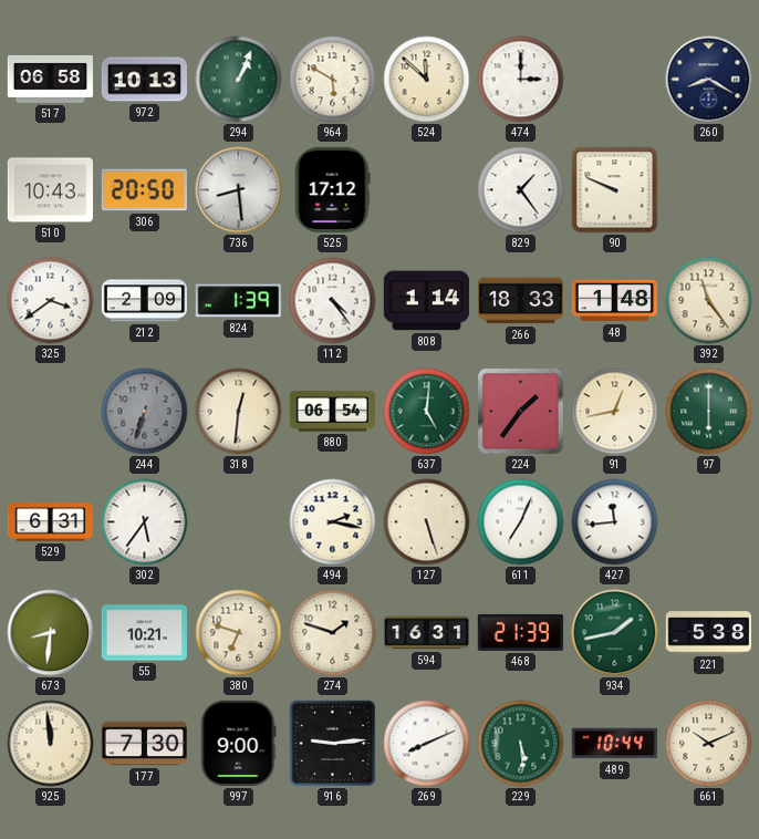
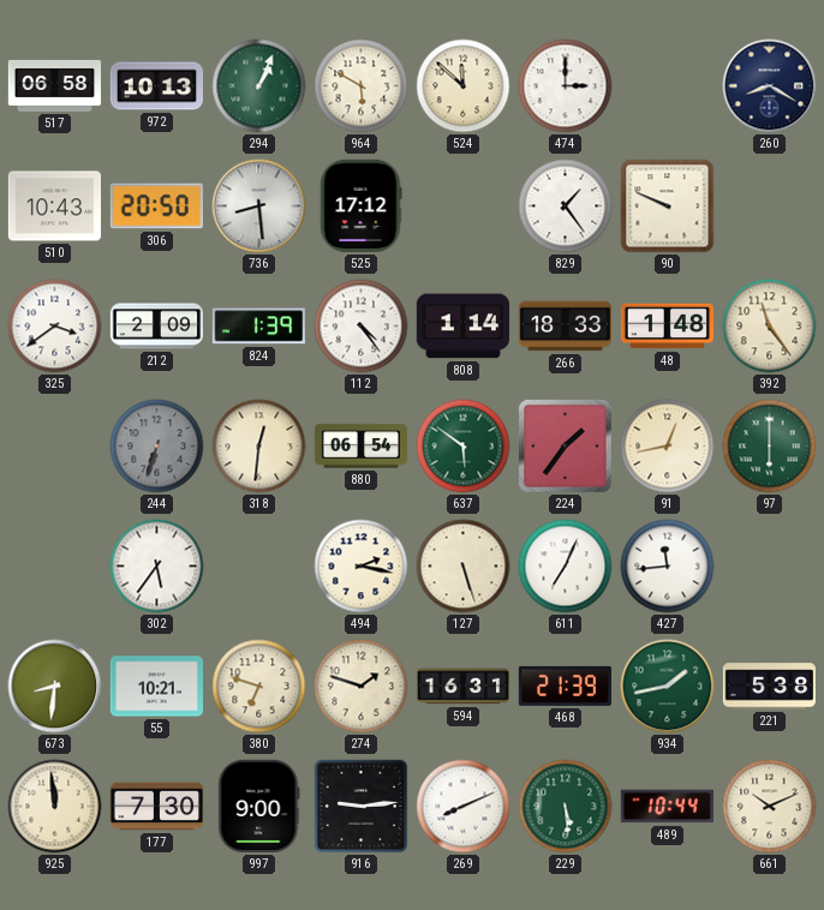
637: 5:01 -> 5:51 (464, 447)
529: 6:31 -> none (50, 522)
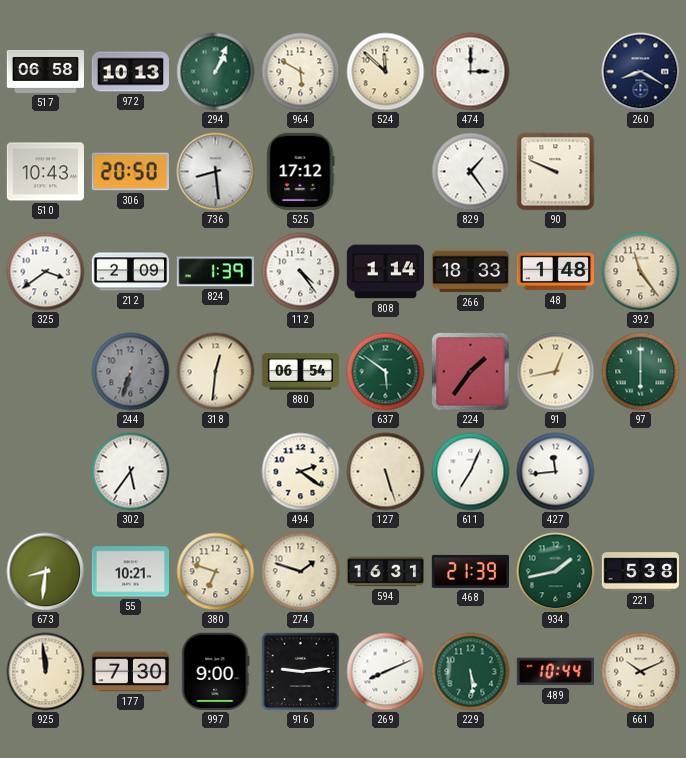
494: 2:17 -> 2:21 (301, 472)
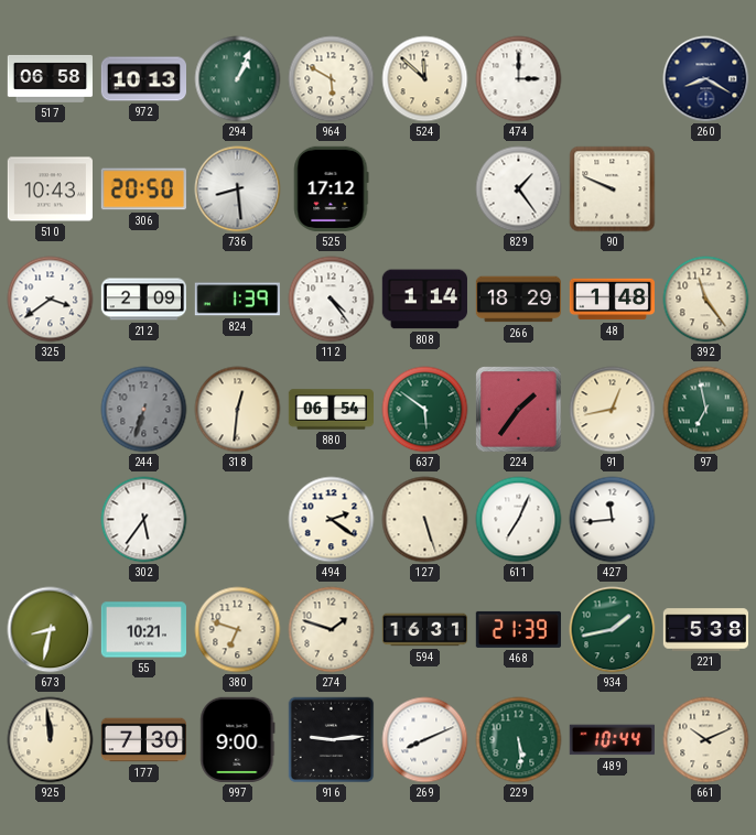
266: 18:33 -> 18:29 (518, 300)
97: 6:00 -> 6:58 (706, 410)
673: 8:31 -> 8:32 (51, 630)
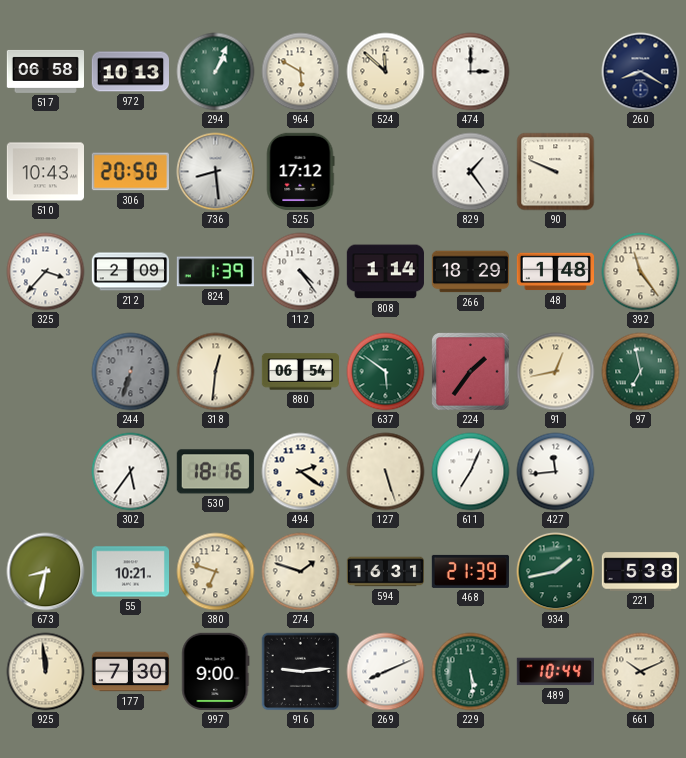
325: 3:39 -> 3:37 (46, 272)
530: none -> 18:16 (215, 472)
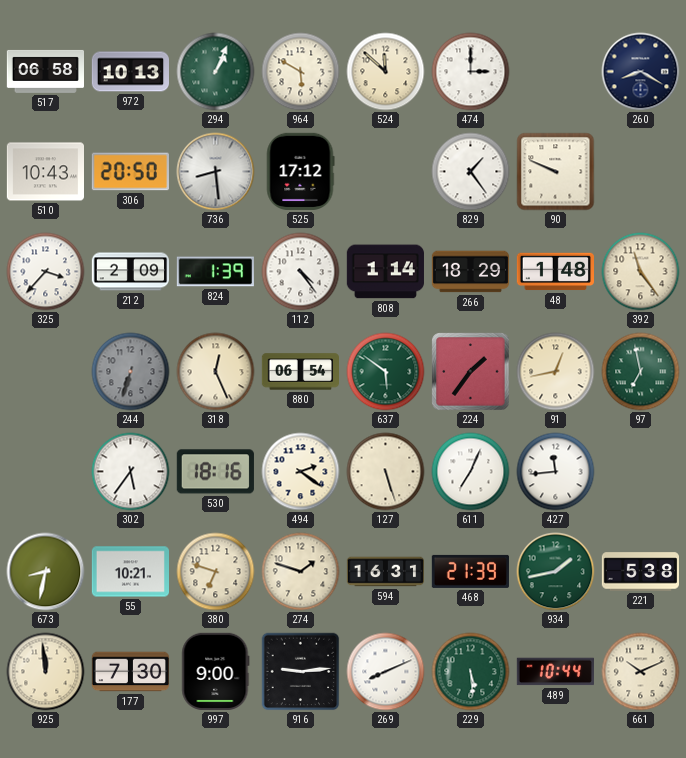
318: 12:31 -> 12:26 (216, 372)
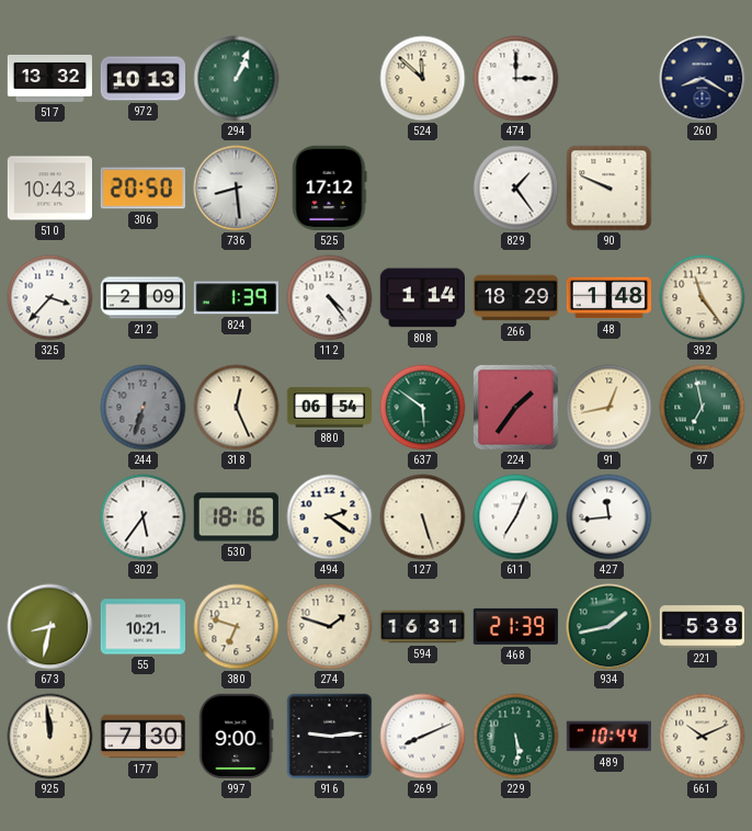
517: 06:58 -> 13:32 (49, 78)
964: 5:50 -> none (301, 72)
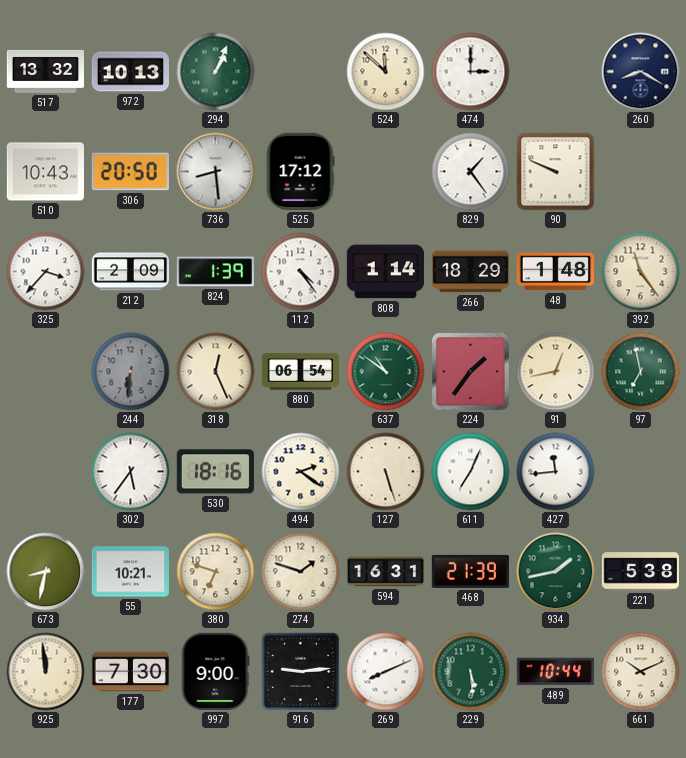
244: 6:33 -> 6:31 (131, 372)
637: 5:51 -> 10:51 (386, 372)
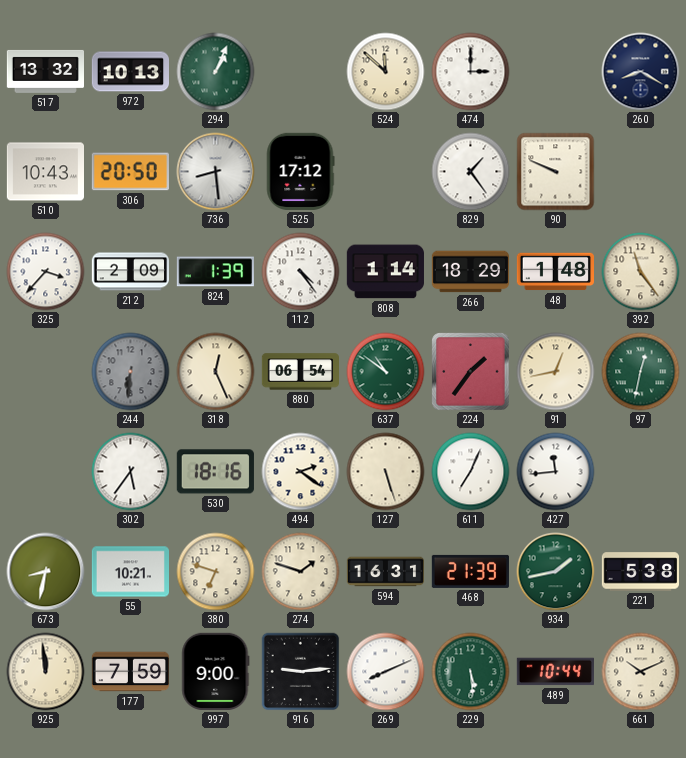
97: 6:58 -> 12:32 (641, 372)
177: 7:30 -> 7:59 (130, 672)
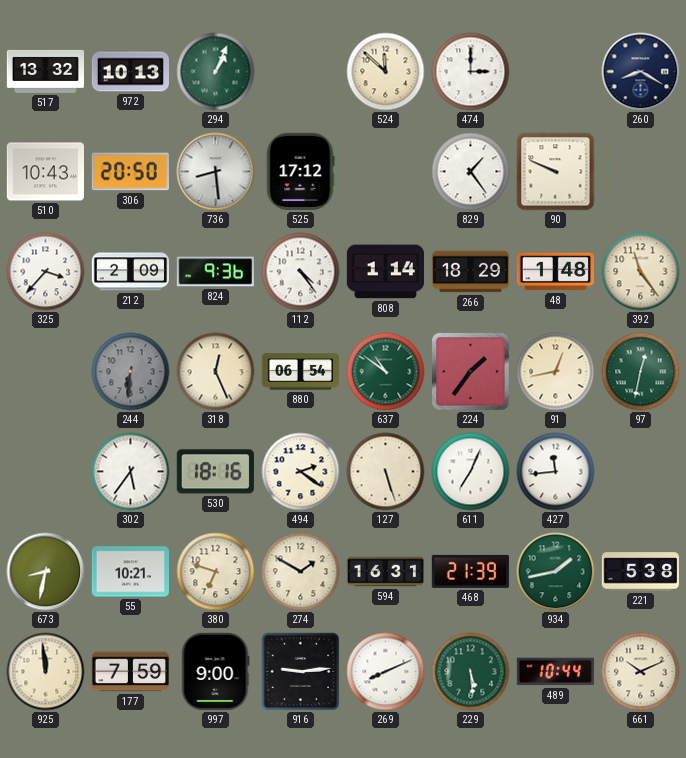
824: 1:39 -> 9:36 (215, 272)
274: 1:48 -> 1:50 (301, 572)
